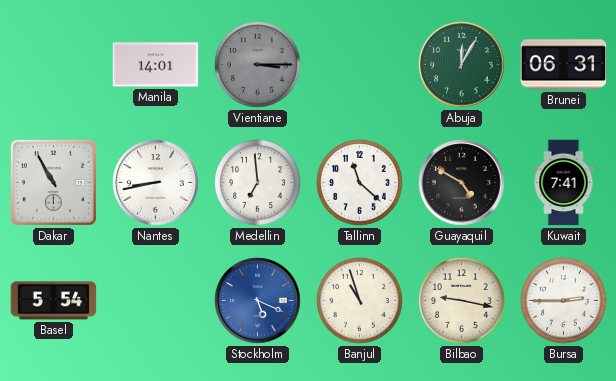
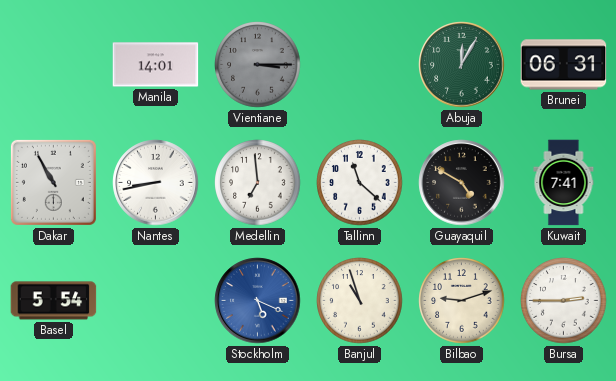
Bilbao: 9:17 -> 9:12 (462, 301)
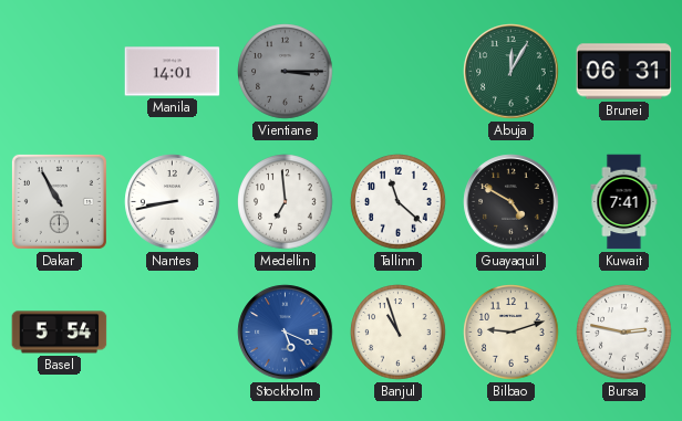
Bursa: 2:45 -> 2:47 (624, 333)
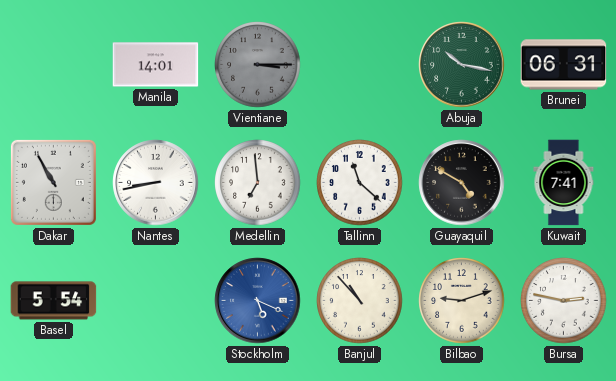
Abuja: 12:05 -> 10:17 (462, 65)
Banjul: 10:57 -> 10:53 (360, 301)
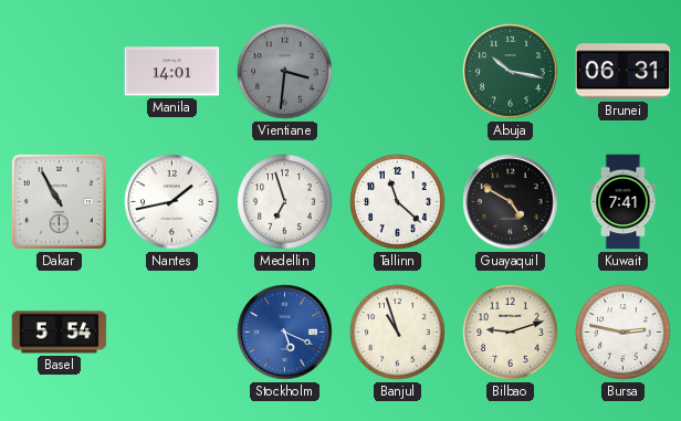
Vientiane: 3:15 -> 3:31 (285, 72)
Nantes: 8:43 -> 1:43 (172, 202)
Medellin: 6:59 -> 6:57 (285, 202)
Banjul: 10:53 -> 10:57 (398, 333)
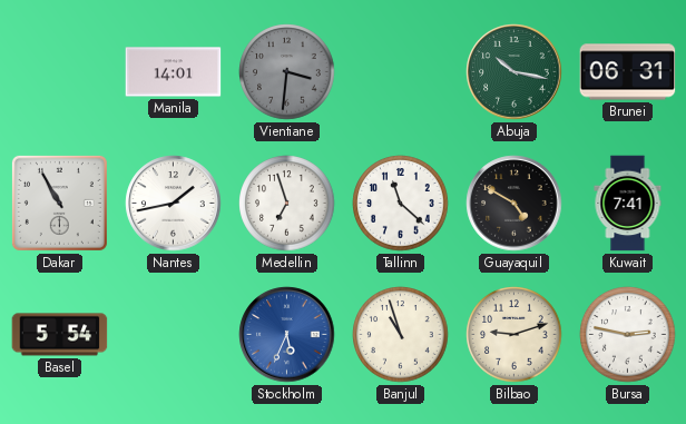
Stockholm: 5:19 -> 5:34 (287, 335)
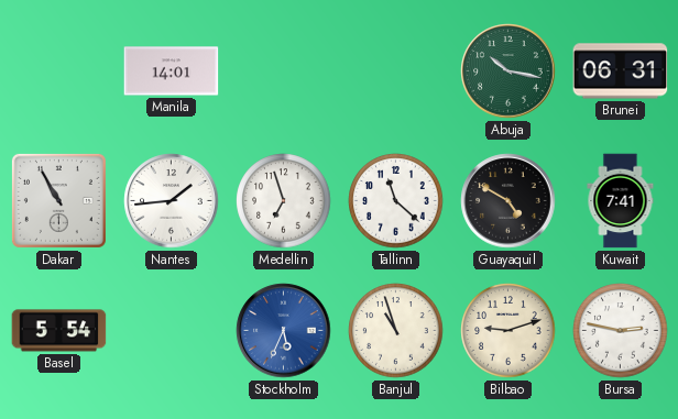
Vientiane: 3:31 -> none (287, 72)
Nantes: 1:43 -> 1:44 (172, 201)
